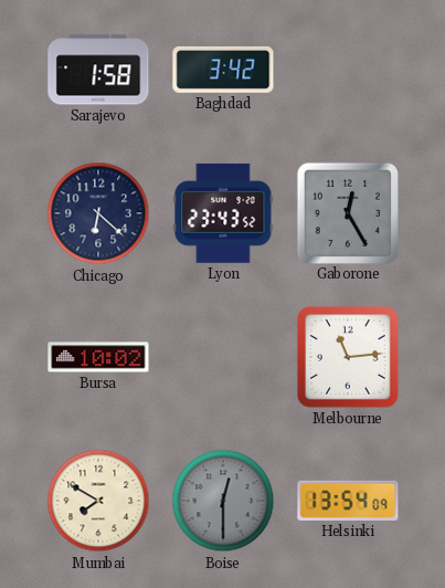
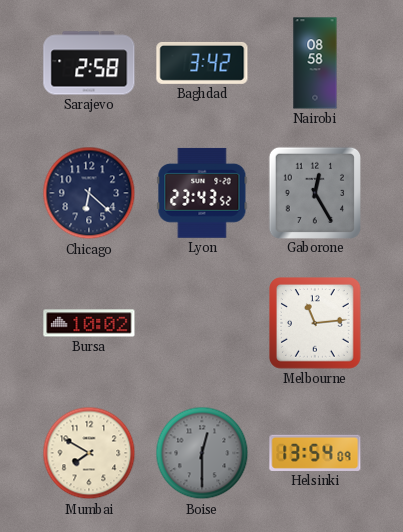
Sarajevo: 1:58 -> 2:58 (89, 63)
Nairobi: none -> 08:58 (315, 63)
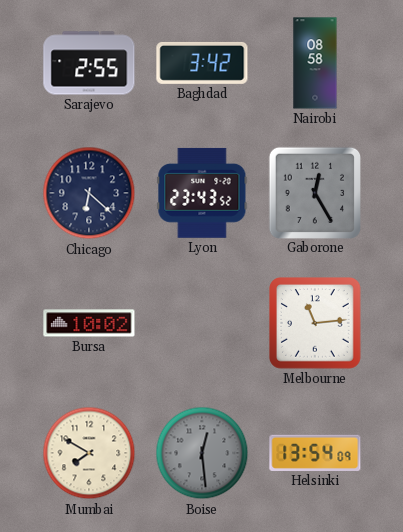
Sarajevo: 2:58 -> 2:55 (89, 63)
Boise: 12:30 -> 12:29 (202, 453)
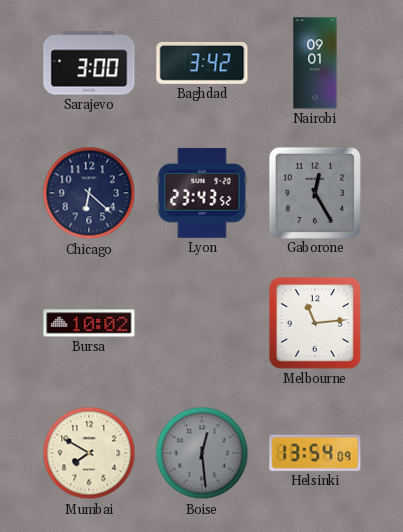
Sarajevo: 2:55 -> 3:00 (89, 63)
Nairobi: 08:58 -> 09:01 (315, 63)
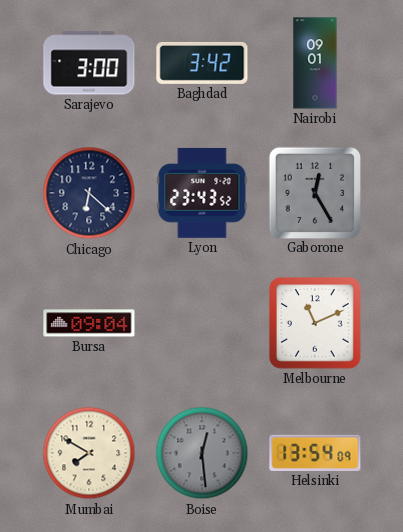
Bursa: 10:02 -> 09:04 (89, 323)
Melbourne: 11:14 -> 11:11 (316, 324)
